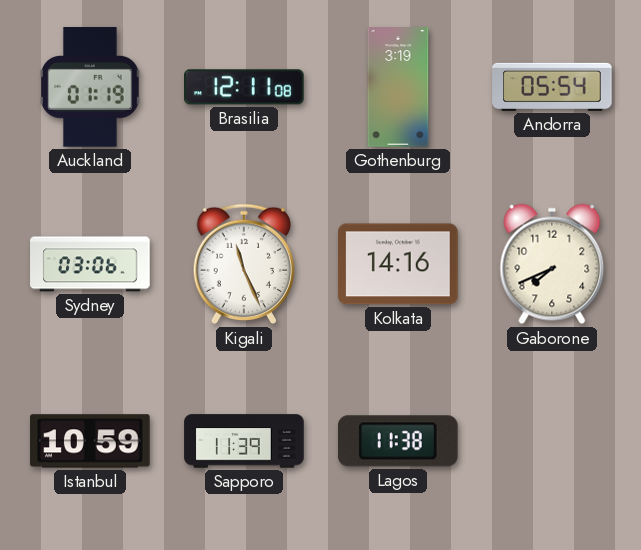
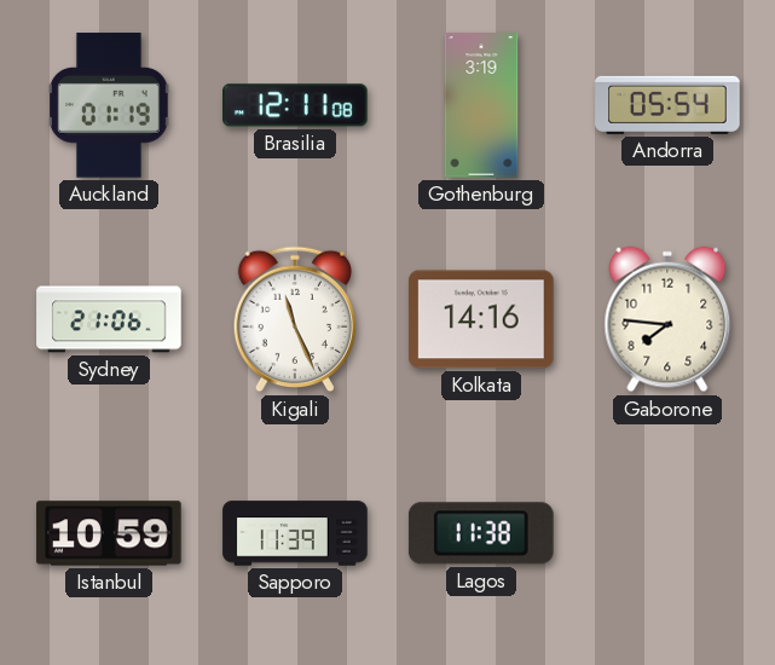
Sydney: 03:06 -> 21:06 (109, 319)
Gaborone: 7:41 -> 7:46 (667, 319)
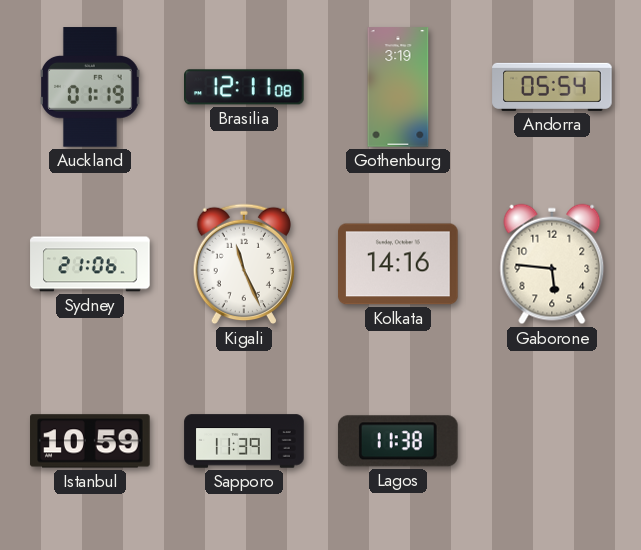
Gaborone: 7:46 -> 5:46 (552, 264)
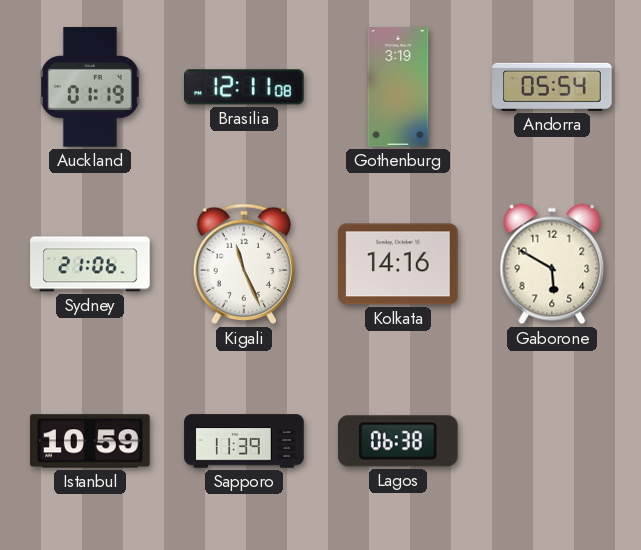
Gaborone: 5:46 -> 5:50 (552, 264)
Lagos: 11:38 -> 06:38 (398, 441)
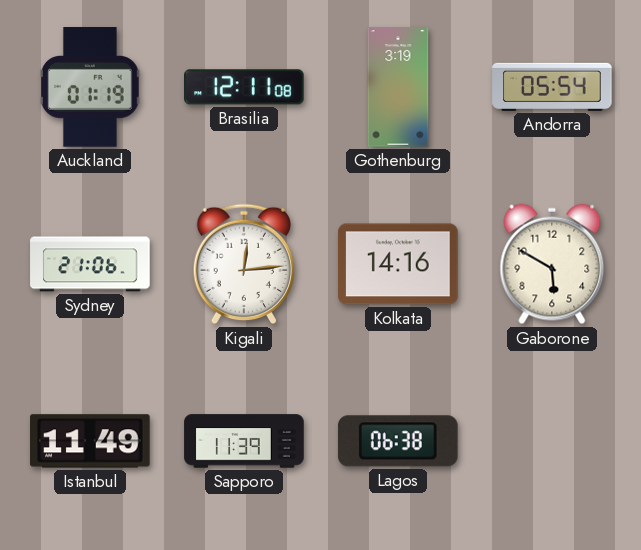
Kigali: 11:26 -> 12:14 (244, 264)
Istanbul: 10:59 -> 11:49 (90, 441)
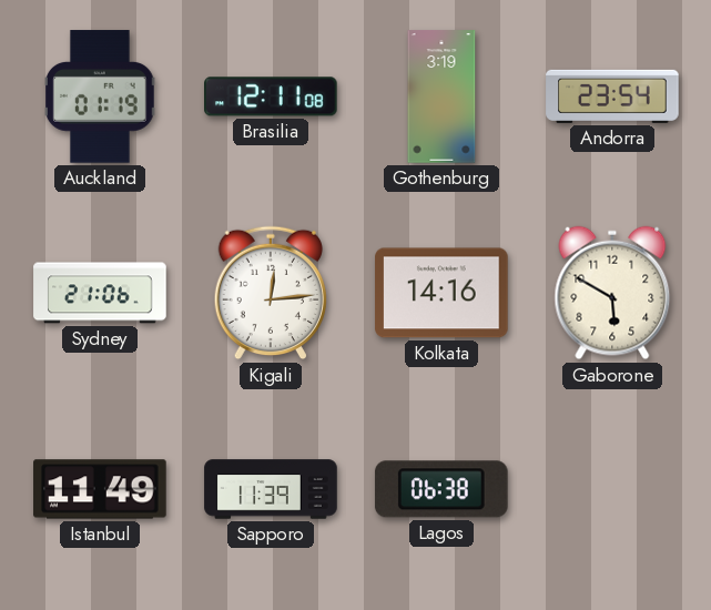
Andorra: 05:54 -> 23:54 (612, 96)
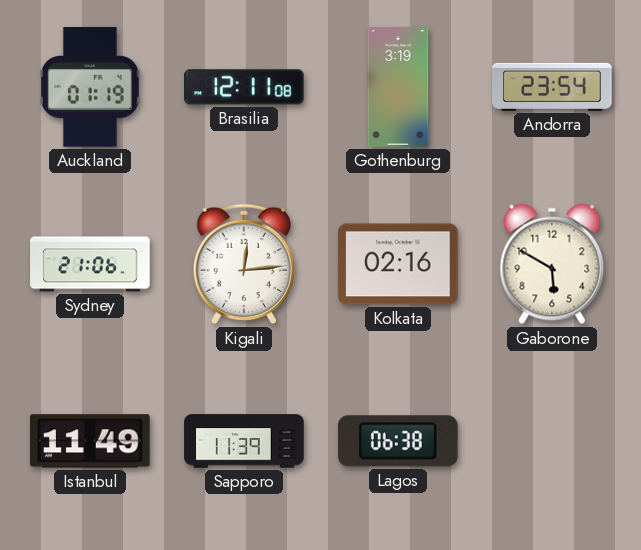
Kolkata: 14:16 -> 02:16 (398, 264)
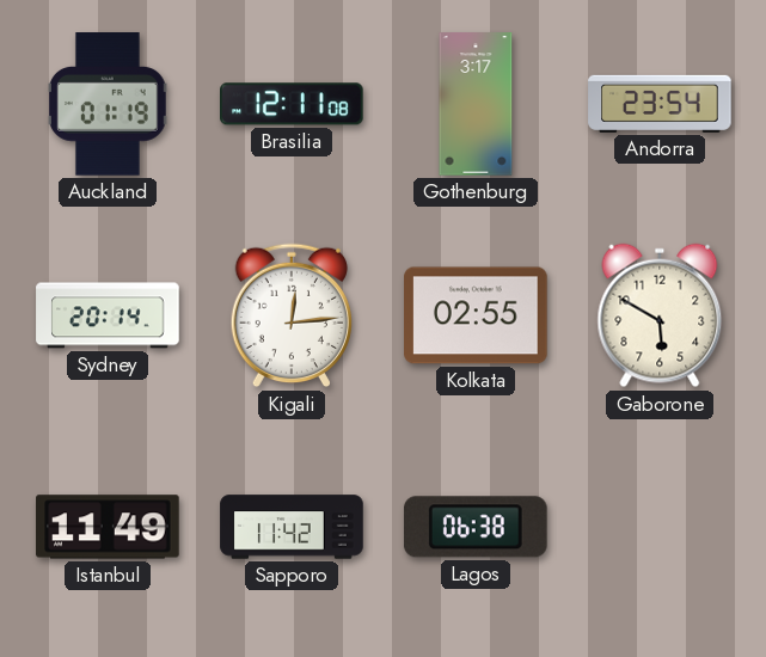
Gothenburg: 3:19 -> 3:17 (476, 104)
Sydney: 21:06 -> 20:14 (108, 315)
Kolkata: 02:16 -> 02:55 (476, 315)
Sapporo: 11:39 -> 11:42 (292, 527)
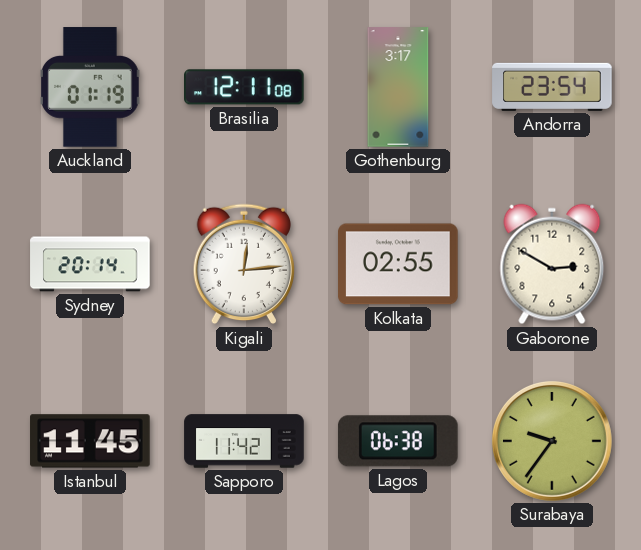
Gaborone: 5:50 -> 2:50 (552, 264)
Istanbul: 11:49 -> 11:45 (90, 441)
Surabaya: none -> 9:36 (552, 441)
